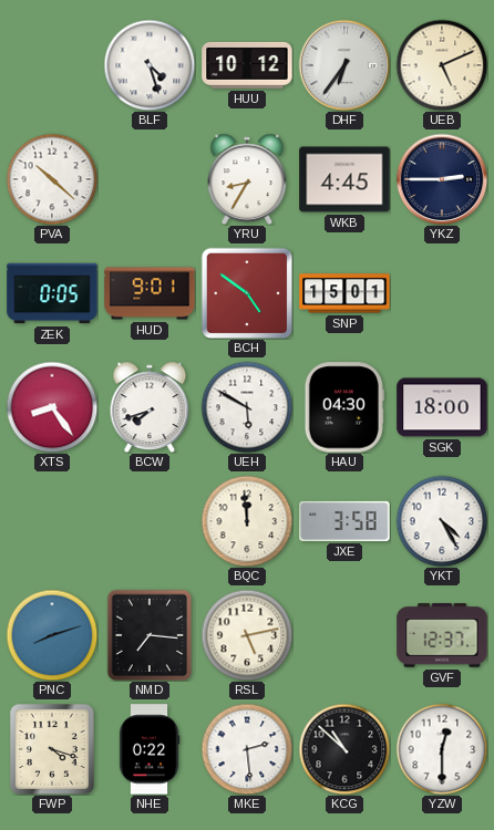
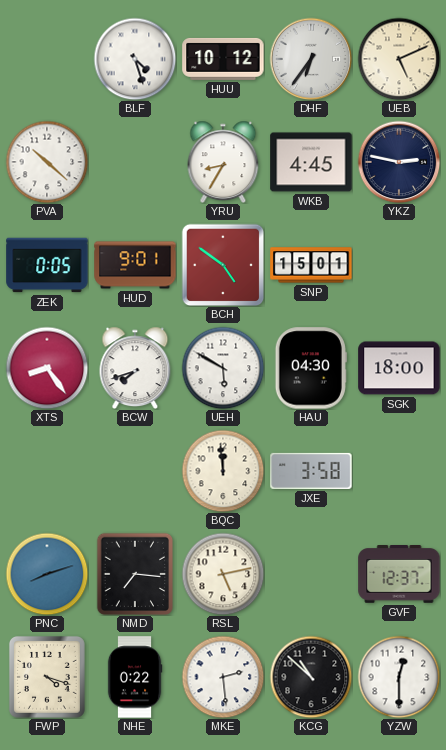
YKZ: 2:45 -> 2:47 (399, 162)
YKT: 4:25 -> none (442, 521)
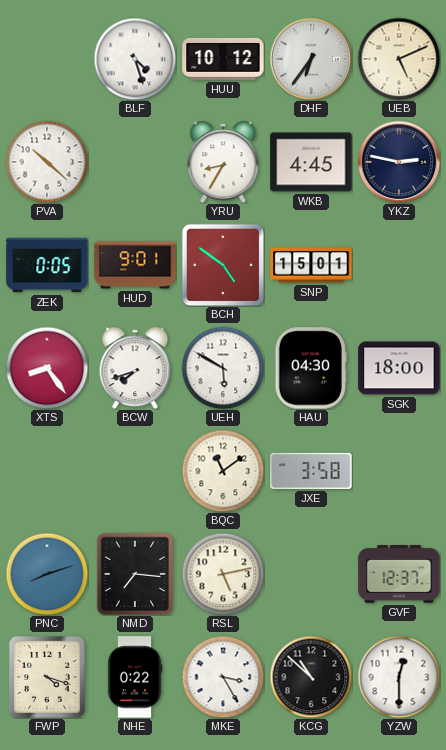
BQC: 11:59 -> 11:09 (223, 471)
MKE: 2:29 -> 3:25 (223, 677)
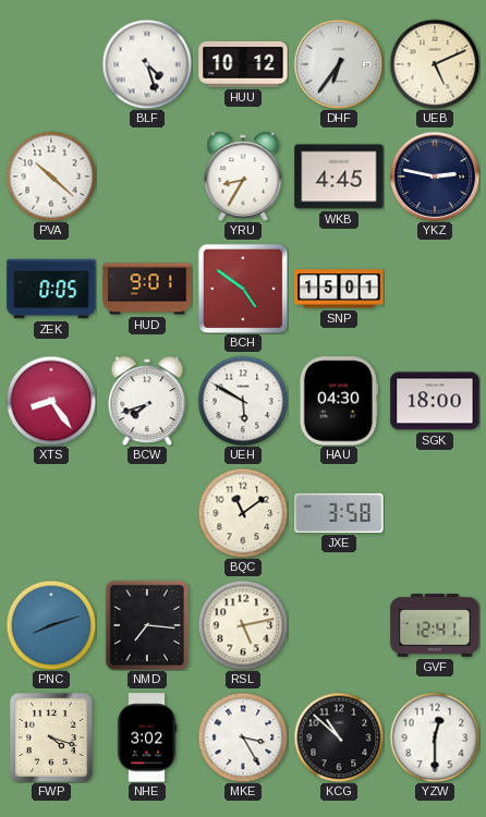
GVF: 12:37 -> 12:41 (435, 626)
NHE: 0:22 -> 3:02 (147, 737)
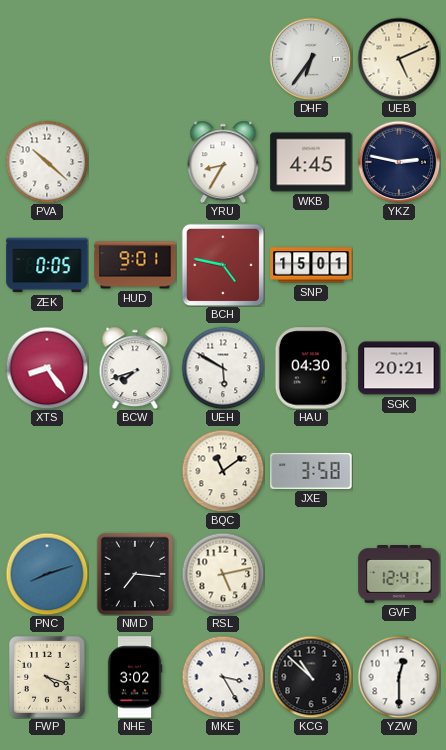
BLF: 4:27 -> none (147, 64)
HUU: 10:12 -> none (243, 64)
BCH: 4:51 -> 4:47 (223, 265)
SGK: 18:00 -> 20:21 (399, 368)
